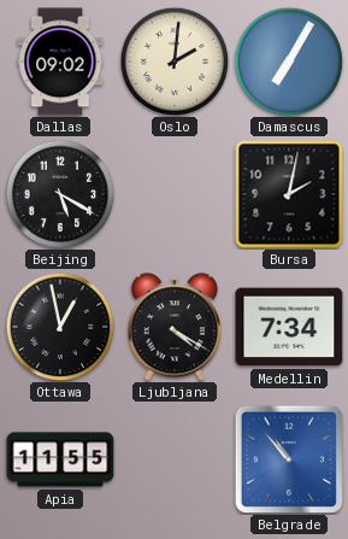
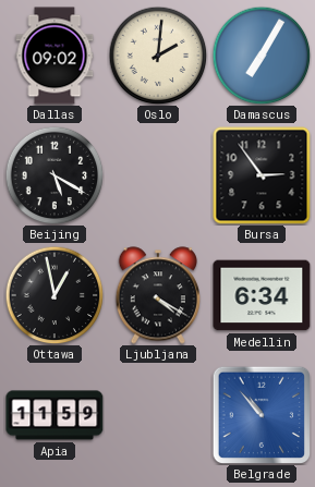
Bursa: 2:02 -> 2:54 (262, 175)
Medellin: 7:34 -> 6:34 (262, 295)
Apia: 11:55 -> 11:59 (54, 415)
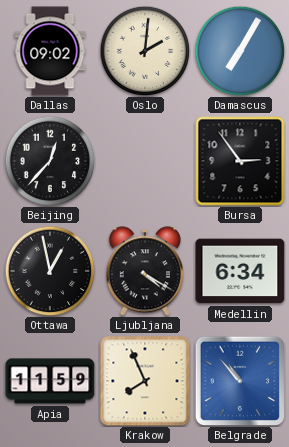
Beijing: 5:20 -> 12:37 (50, 161)
Krakow: none -> 7:56 (145, 381)
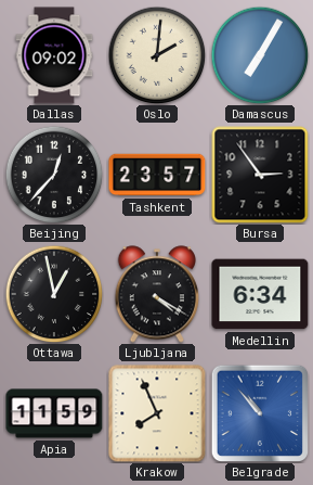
Tashkent: none -> 23:57 (157, 175)
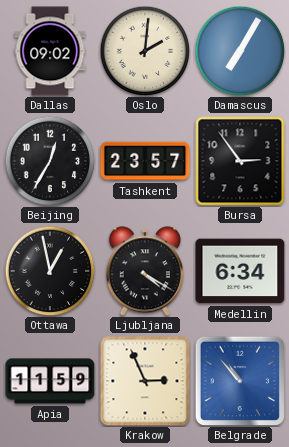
Beijing: 12:37 -> 12:35 (50, 161)
Krakow: 7:56 -> 2:56 (145, 381)
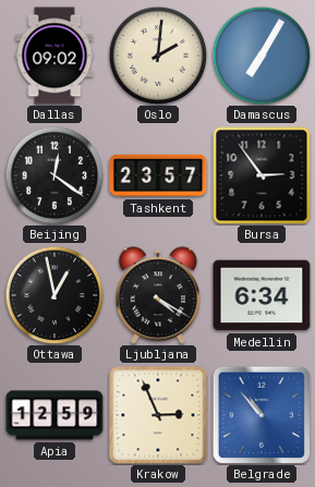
Beijing: 12:35 -> 12:21 (54, 175)
Apia: 11:59 -> 12:59 (54, 415)
